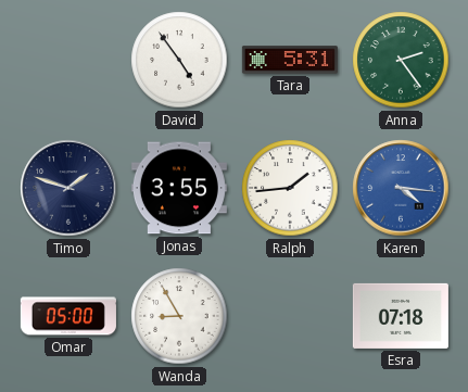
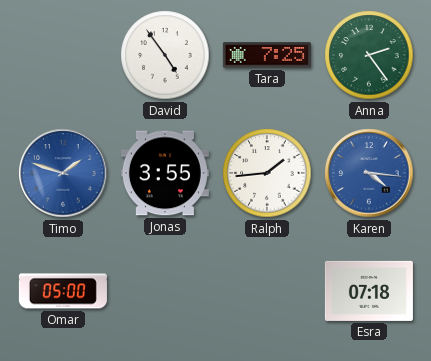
Tara: 5:31 -> 7:25 (267, 55)
Timo dial: navy -> blue (63, 173)
Wanda: 8:55 -> none (179, 316)
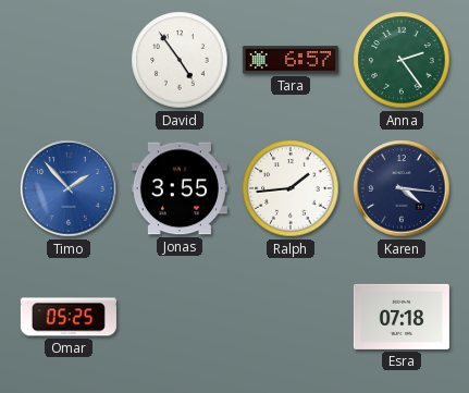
Tara: 7:25 -> 6:57 (291, 60)
Timo: 1:48 -> 1:53 (69, 188)
Karen dial: blue -> navy (402, 188)
Omar: 05:00 -> 05:25 (69, 317)
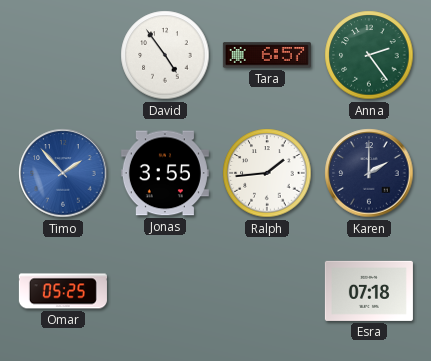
Karen: 4:16 -> 2:00 (369, 173)
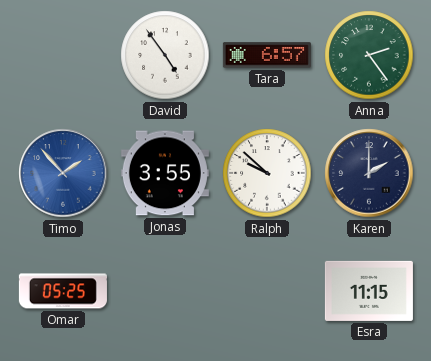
Ralph: 1:44 -> 9:52 (267, 173)
Esra: 07:18 -> 11:15 (369, 291)
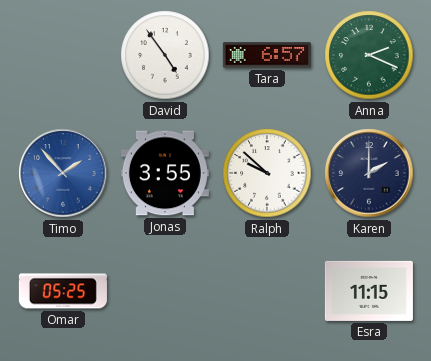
Anna: 2:24 -> 2:19 (369, 55)
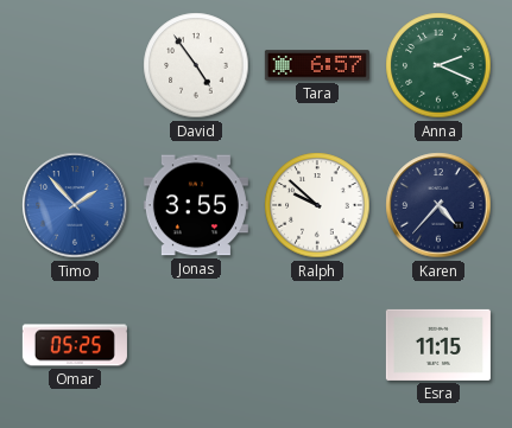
Karen: 2:00 -> 4:37 (438, 205)
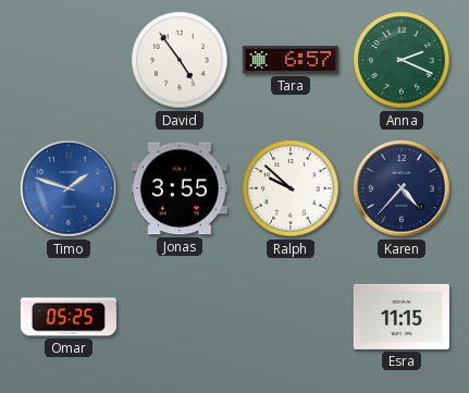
Timo: 1:53 -> 1:48 (69, 188)
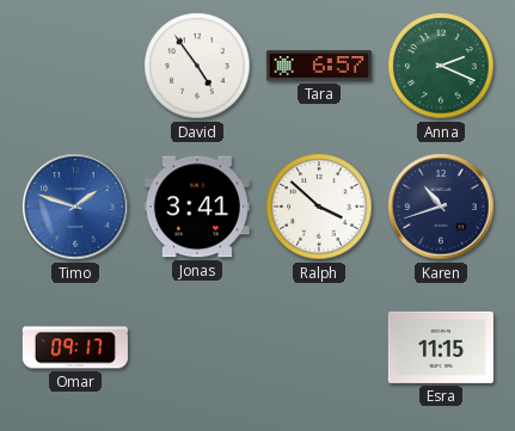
Jonas: 3:55 -> 3:41 (197, 207)
Ralph: 9:52 -> 3:52 (319, 207)
Karen: 4:37 -> 10:42 (441, 207)
Omar: 05:25 -> 09:17 (75, 347)
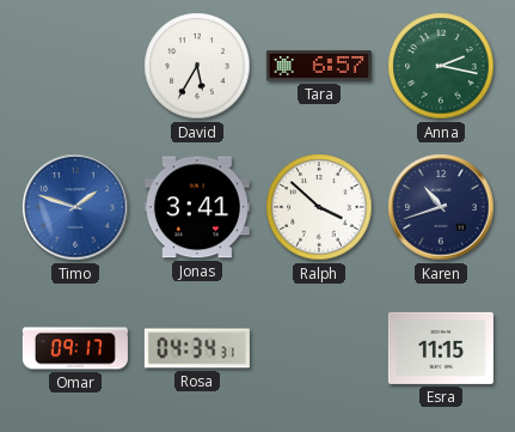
David: 4:54 -> 5:35 (197, 66)
Anna: 2:19 -> 2:17 (441, 66)
Rosa: none -> 04:34 (197, 348)
